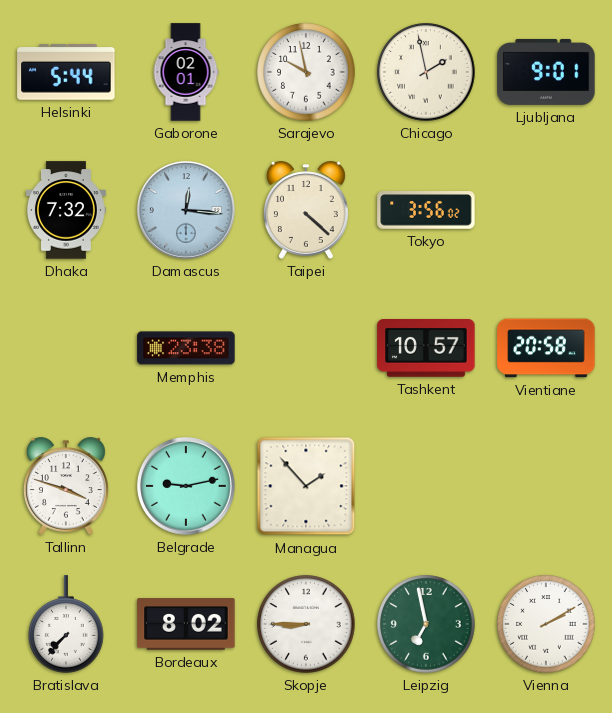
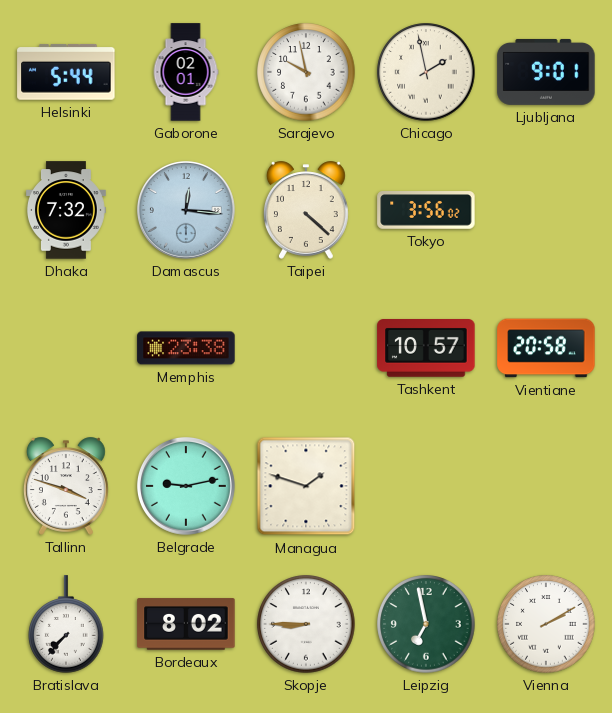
Managua: 1:53 -> 1:48 (306, 486)
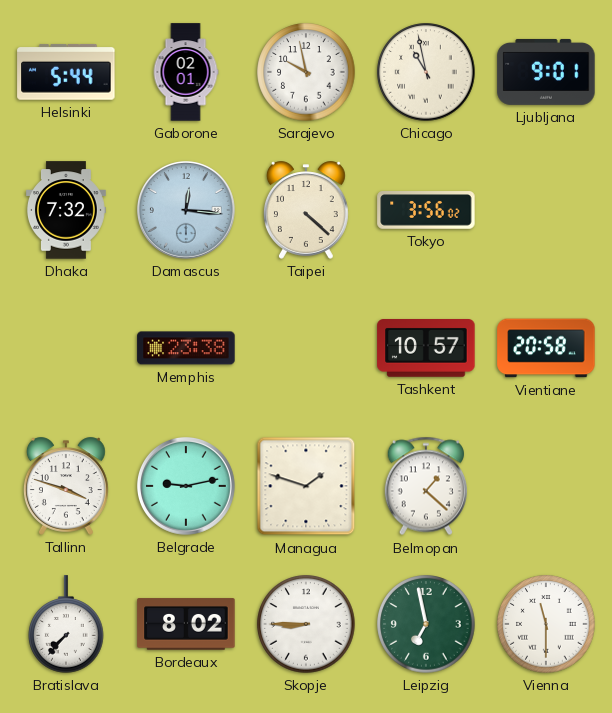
Chicago: 1:58 -> 10:58 (426, 72)
Belmopan: none -> 1:22 (426, 486)
Vienna: 2:10 -> 11:30 (546, 624)
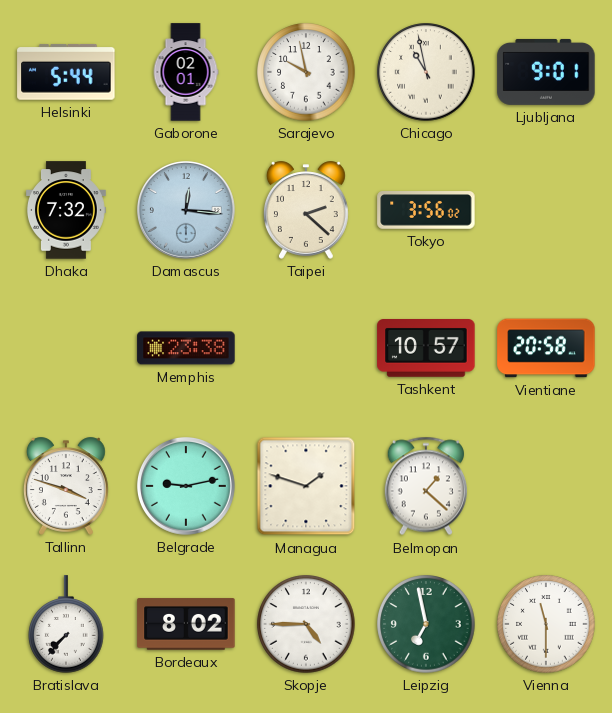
Taipei: 4:22 -> 2:22 (306, 210)
Skopje: 8:45 -> 4:45 (306, 624)
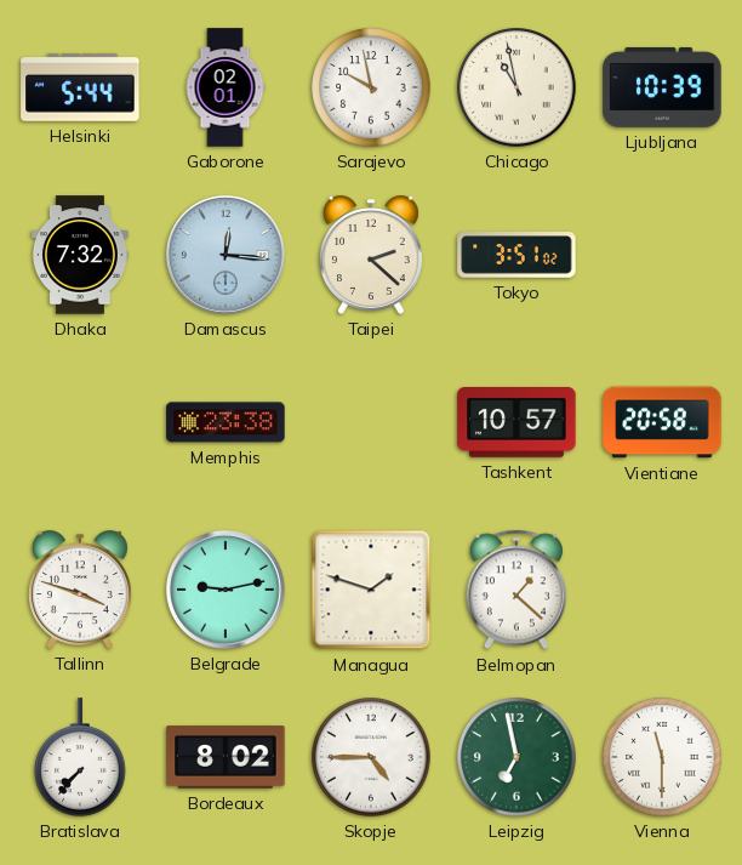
Ljubljana: 9:01 -> 10:39 (662, 87)
Tokyo: 3:56 -> 3:51 (516, 255)
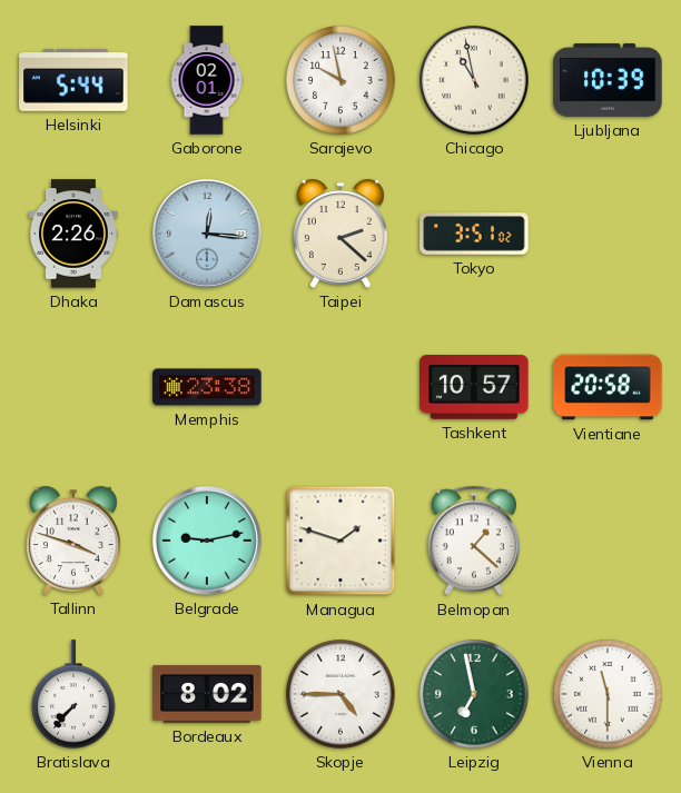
Dhaka: 7:32 -> 2:26 (73, 234)
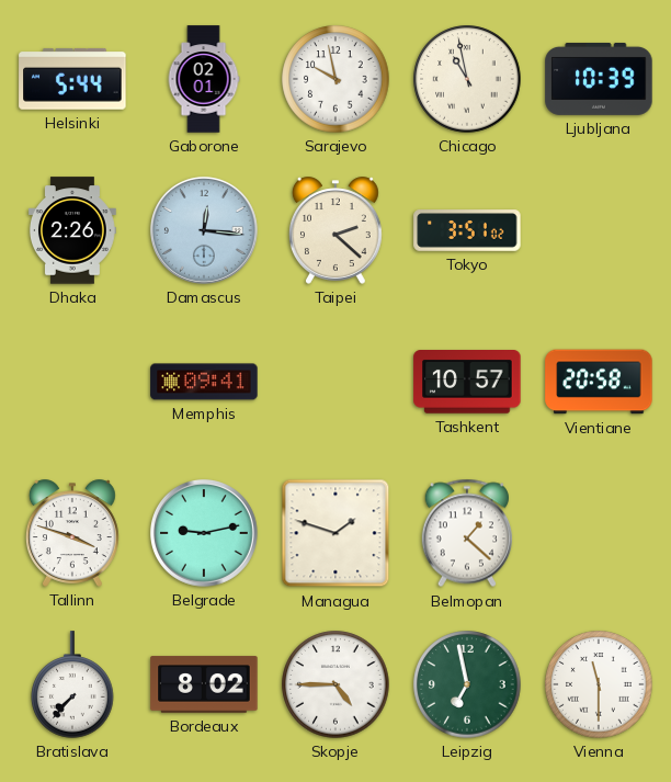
Memphis: 23:38 -> 09:41 (204, 382)
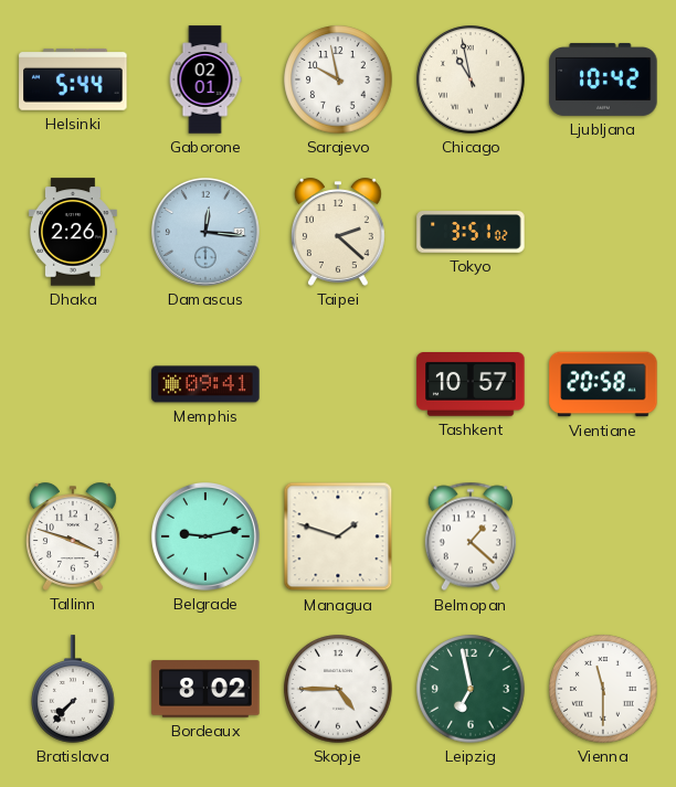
Ljubljana: 10:39 -> 10:42 (603, 79)
